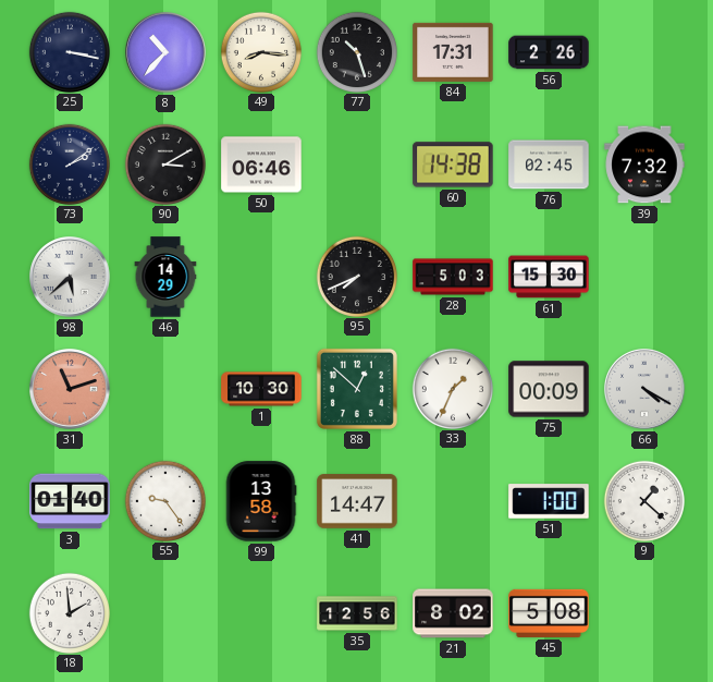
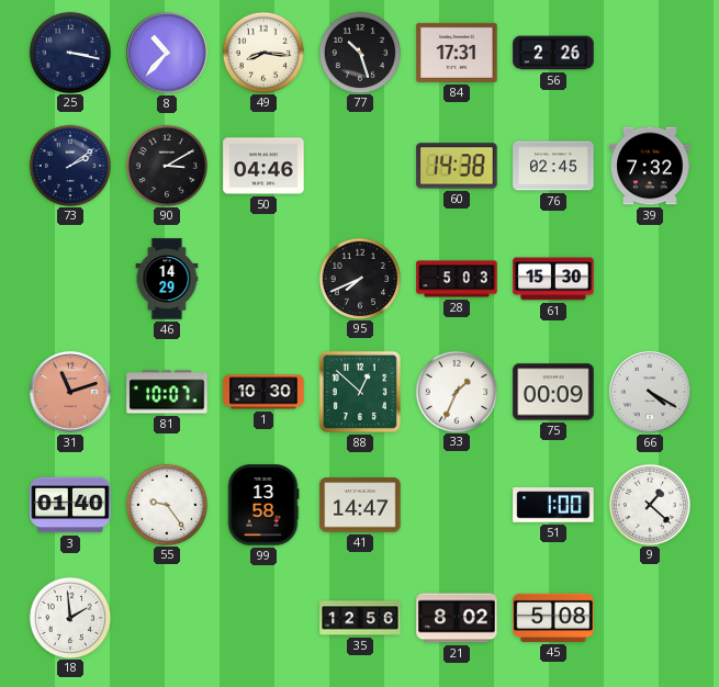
50: 06:46 -> 04:46 (263, 166)
98: 5:38 -> none (71, 278)
81: none -> 10:07 (167, 392)
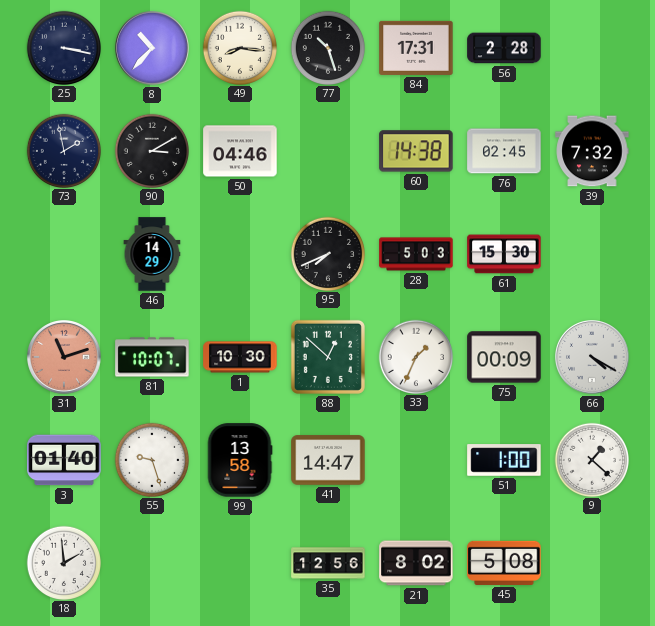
56: 2:26 -> 2:28 (504, 48)
73: 2:09 -> 1:58 (63, 150)
55: 9:24 -> 9:27 (151, 459)
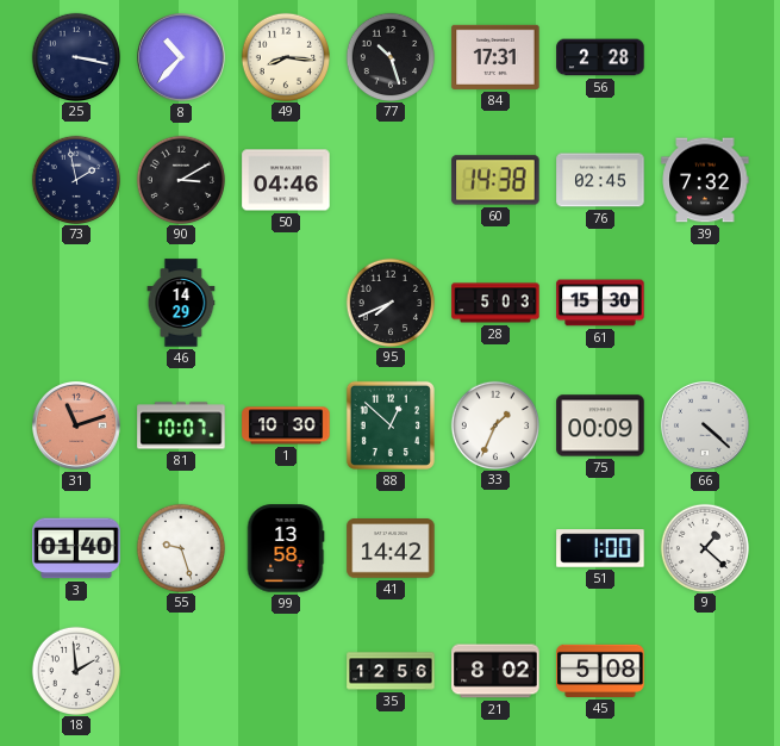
66: 4:20 -> 4:22 (706, 427)
41: 14:47 -> 14:42 (391, 548)
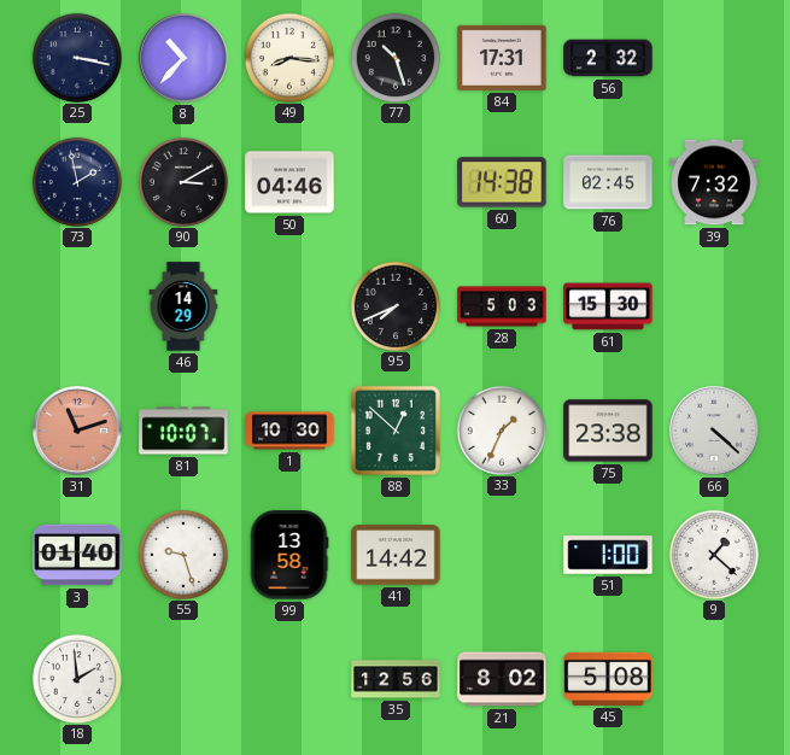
56: 2:28 -> 2:32 (608, 58)
75: 00:09 -> 23:38 (608, 431)
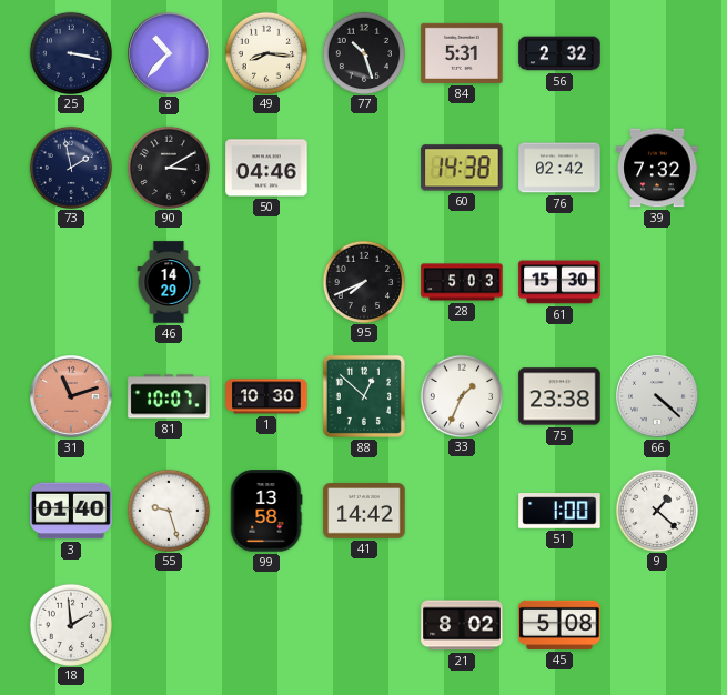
84: 17:31 -> 5:31 (462, 53)
76: 02:45 -> 02:42 (559, 168)
35: 12:56 -> none (396, 679)
